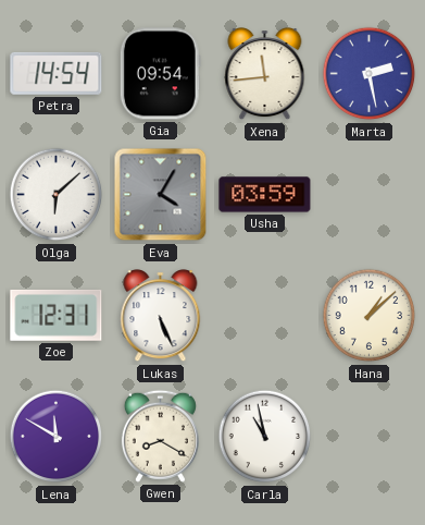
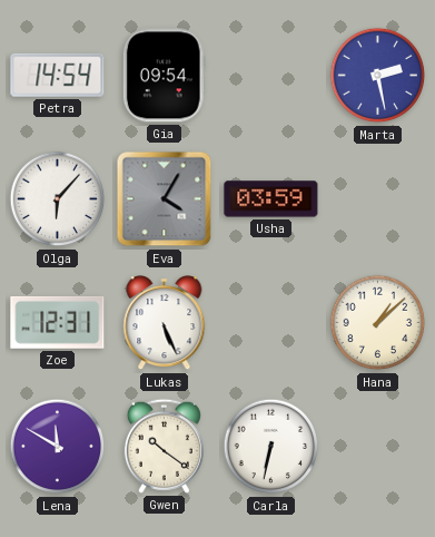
Xena: 11:44 -> none (265, 74)
Olga: 6:08 -> 6:07 (58, 199)
Gwen: 8:20 -> 10:21 (164, 446)
Carla: 10:58 -> 6:32 (271, 447)
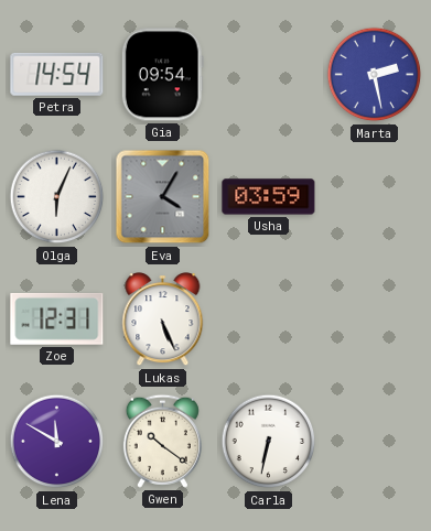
Olga: 6:07 -> 6:04 (57, 197)
Hana: 1:08 -> none (378, 323)
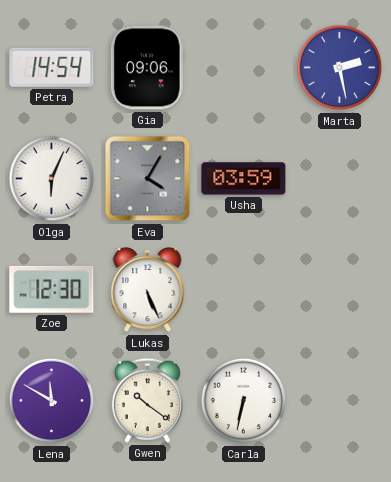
Gia: 09:54 -> 09:06 (147, 68)
Zoe: 12:31 -> 12:30 (52, 289)
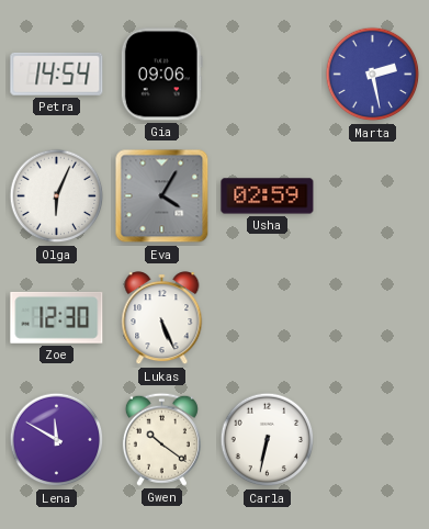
Usha: 03:59 -> 02:59 (268, 196)
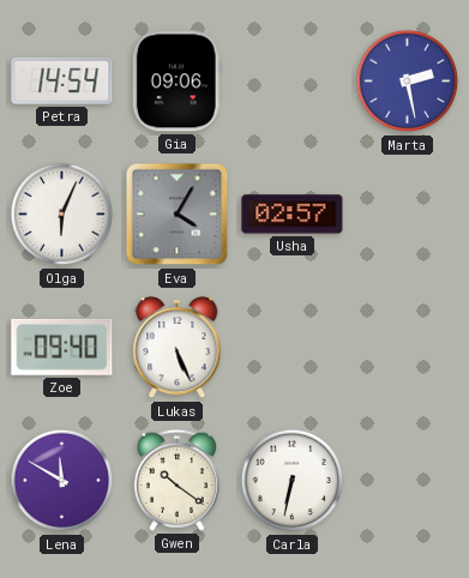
Usha: 02:59 -> 02:57 (293, 215)
Zoe: 12:30 -> 09:40 (62, 347)
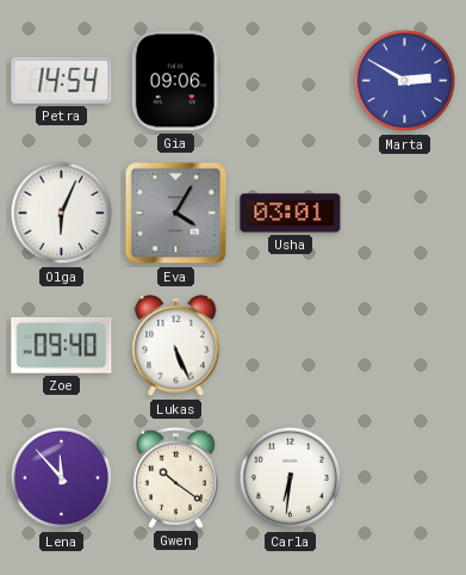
Marta: 2:28 -> 2:50 (405, 81)
Usha: 02:57 -> 03:01 (291, 214)
Lena: 11:50 -> 11:53 (62, 478)
Carla: 6:32 -> 6:31 (291, 478)
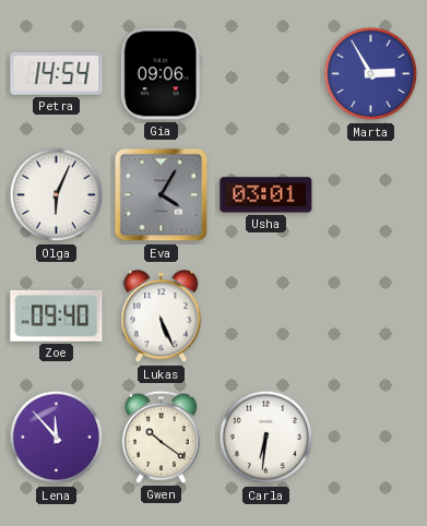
Marta: 2:50 -> 2:55 (371, 74)
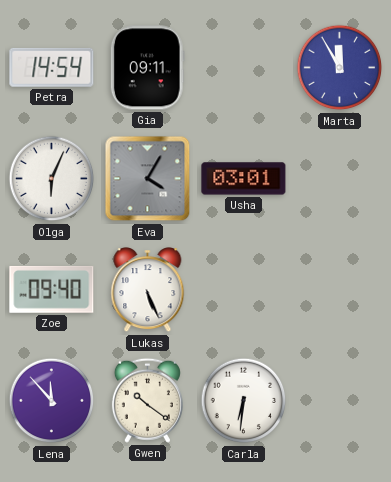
Gia: 09:06 -> 09:11 (147, 68)
Marta: 2:55 -> 11:55 (340, 68)
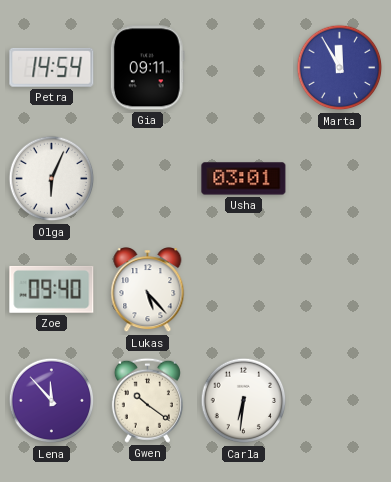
Eva: 4:05 -> none (148, 179)
Lukas: 5:26 -> 5:23 (148, 290)
